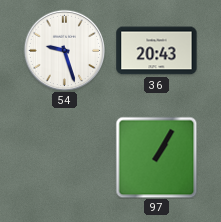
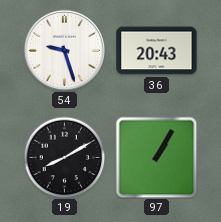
19: none -> 8:10 (64, 157)
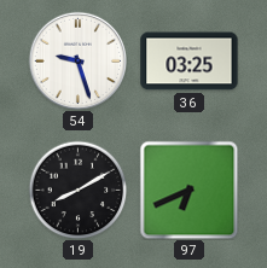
36: 20:43 -> 03:25 (190, 62)
97: 1:05 -> 6:41 (188, 190)
